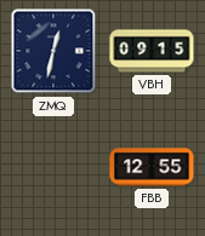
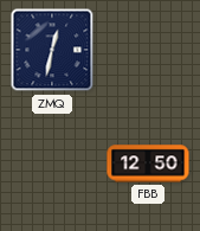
VBH: 09:15 -> none (152, 51)
FBB: 12:55 -> 12:50 (148, 163)
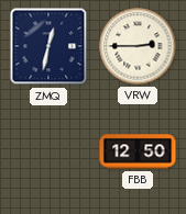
VRW: none -> 2:45 (138, 46)
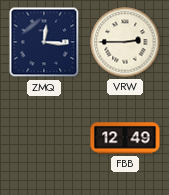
ZMQ: 12:32 -> 12:16 (44, 42)
FBB: 12:50 -> 12:49 (125, 138)
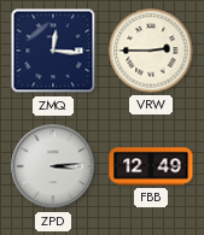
ZPD: none -> 3:14 (53, 166)
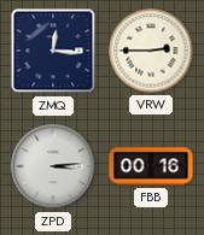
FBB: 12:49 -> 00:16 (151, 166)
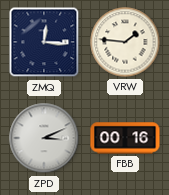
VRW: 2:45 -> 1:46 (125, 42)
ZPD: 3:14 -> 3:11 (44, 138)
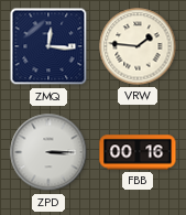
ZPD: 3:11 -> 3:15 (48, 152)
